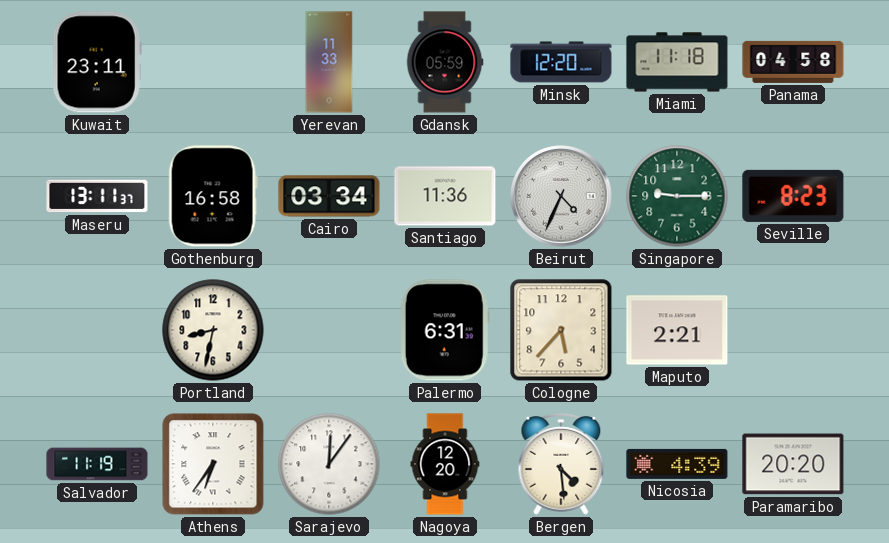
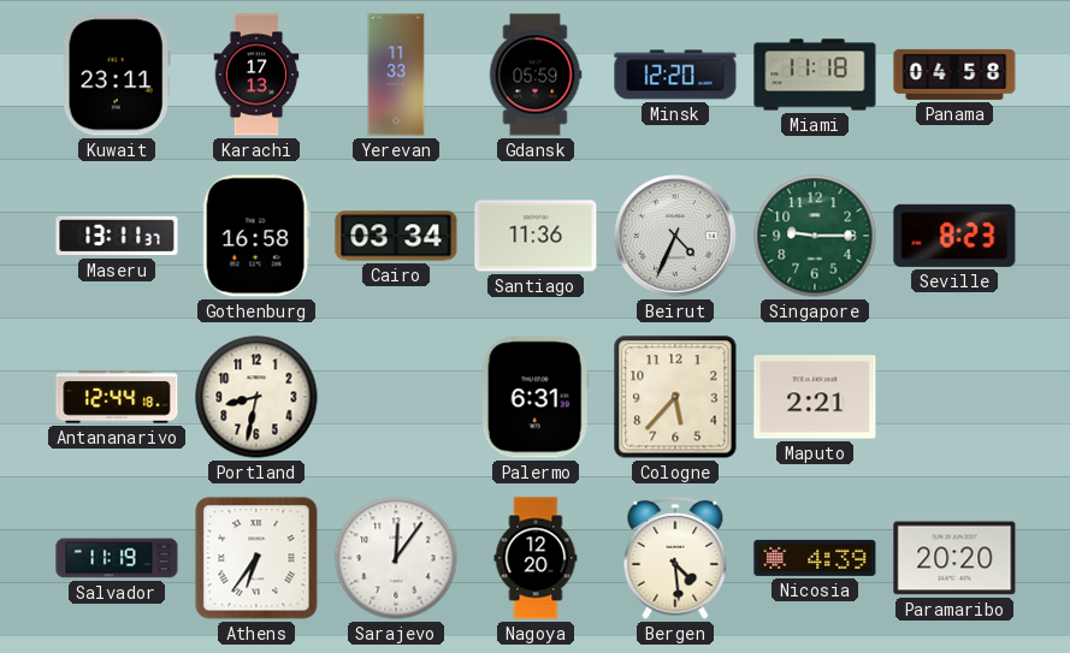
Karachi: none -> 17:13 (256, 75)
Antananarivo: none -> 12:44 (117, 397)
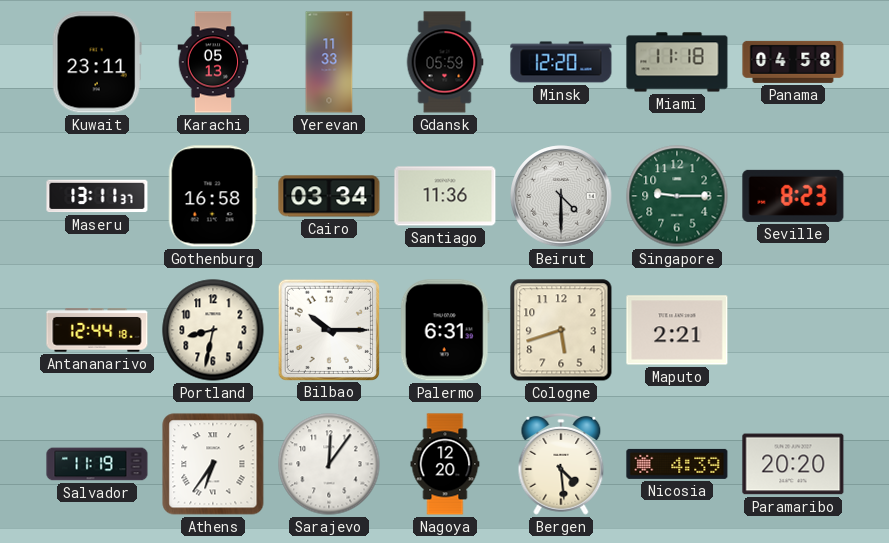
Karachi: 17:13 -> 05:13 (213, 62)
Beirut: 4:34 -> 4:30 (561, 196)
Bilbao: none -> 10:15 (328, 329)
Cologne: 5:37 -> 5:42 (561, 330)
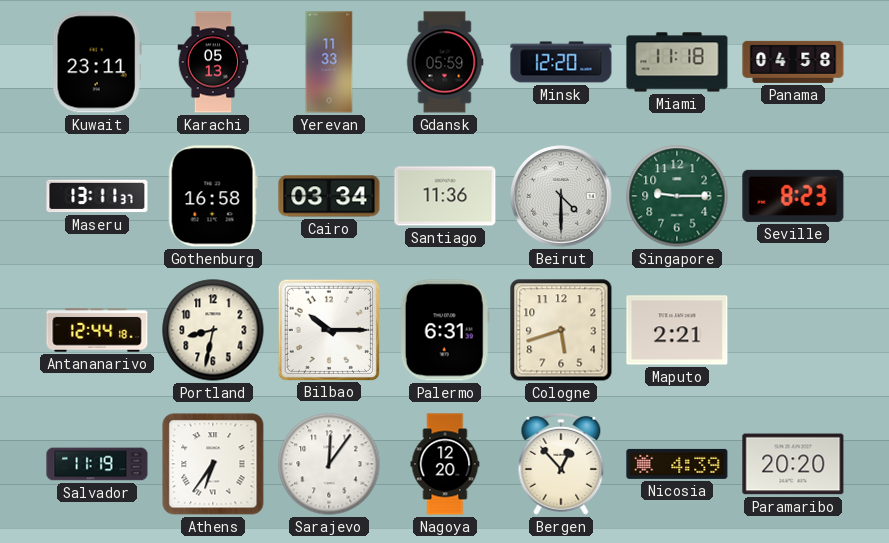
Bergen: 4:29 -> 12:53 (561, 464)
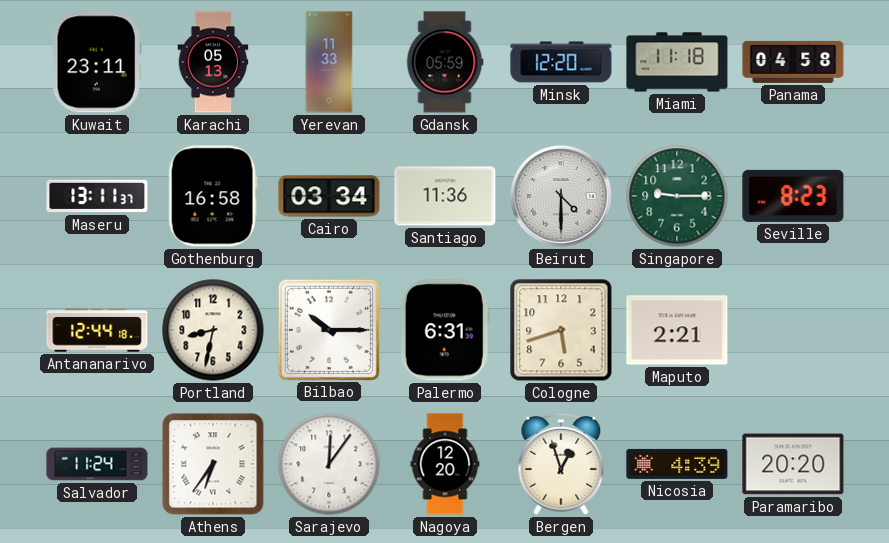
Salvador: 11:19 -> 11:24 (97, 464)
Bergen: 12:53 -> 12:57 (561, 464)
